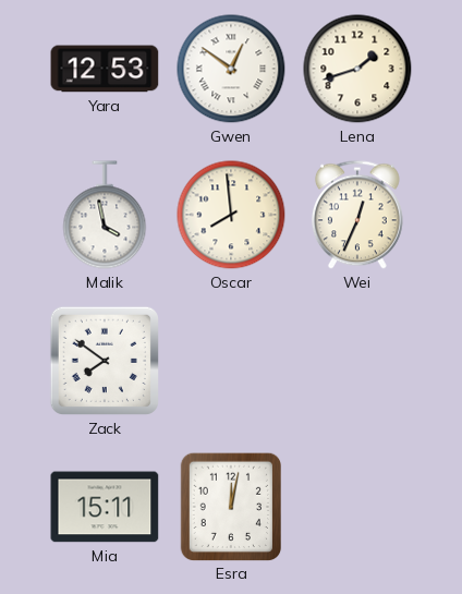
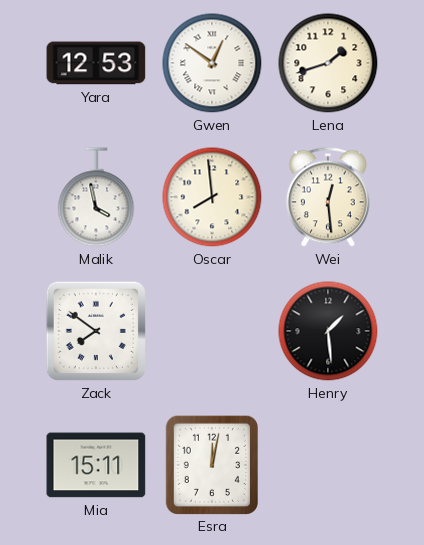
Wei: 12:34 -> 12:29 (328, 197)
Henry: none -> 1:29 (328, 331)
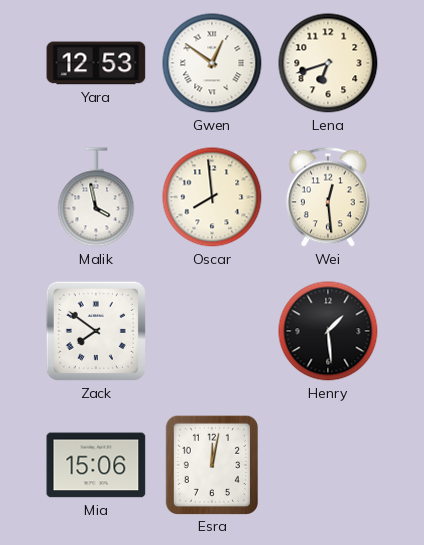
Lena: 1:42 -> 6:42 (328, 63)
Mia: 15:11 -> 15:06 (96, 465)
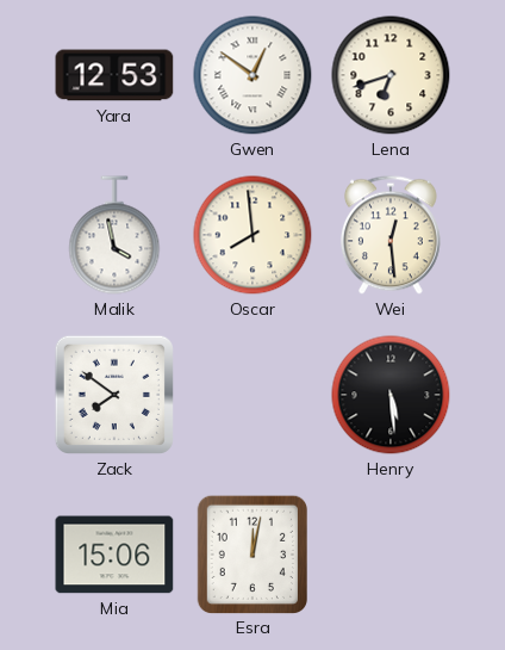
Henry: 1:29 -> 5:29 (391, 395)
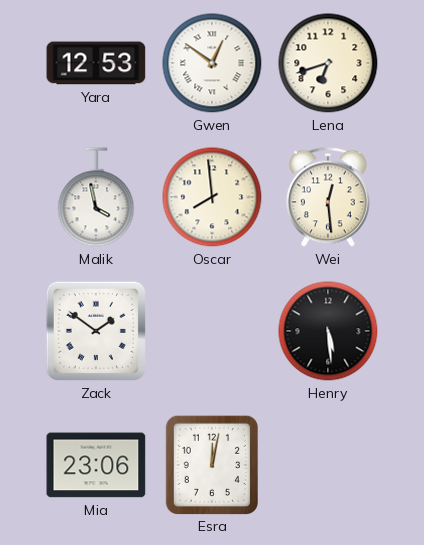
Zack: 7:51 -> 1:51 (96, 331)
Mia: 15:06 -> 23:06 (96, 465)
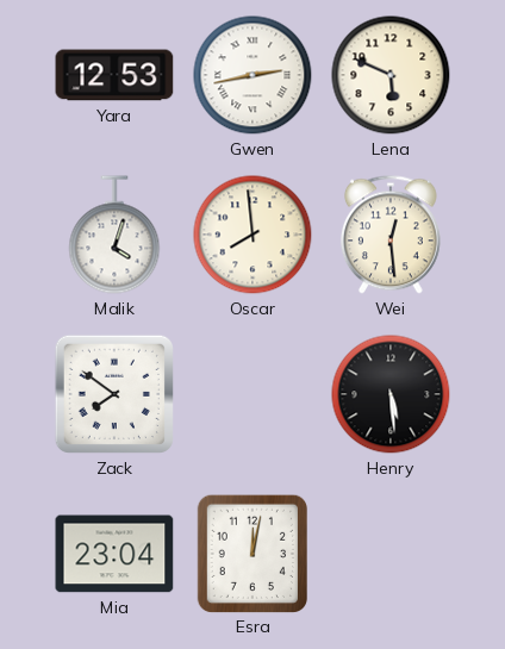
Gwen: 12:51 -> 2:43 (253, 75)
Lena: 6:42 -> 5:49 (391, 75)
Malik: 3:58 -> 4:03 (114, 235)
Zack: 1:51 -> 7:51 (114, 394)
Mia: 23:06 -> 23:04 (114, 554)
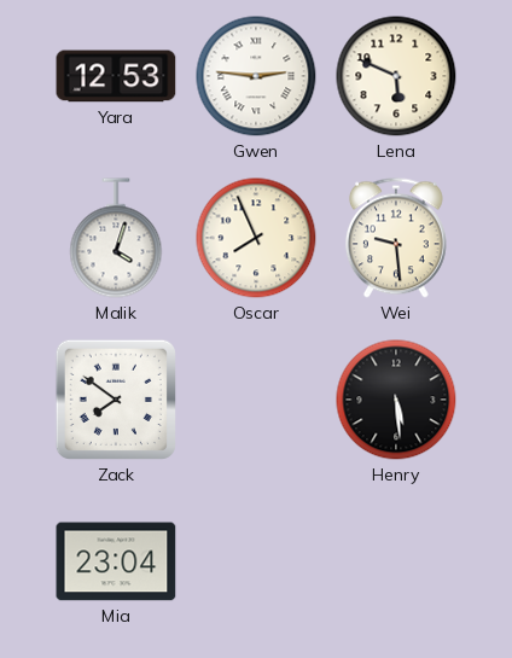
Gwen: 2:43 -> 2:46 (256, 76)
Oscar: 7:59 -> 7:56 (256, 238)
Wei: 12:29 -> 9:29 (396, 238)
Esra: 12:02 -> none (251, 553)
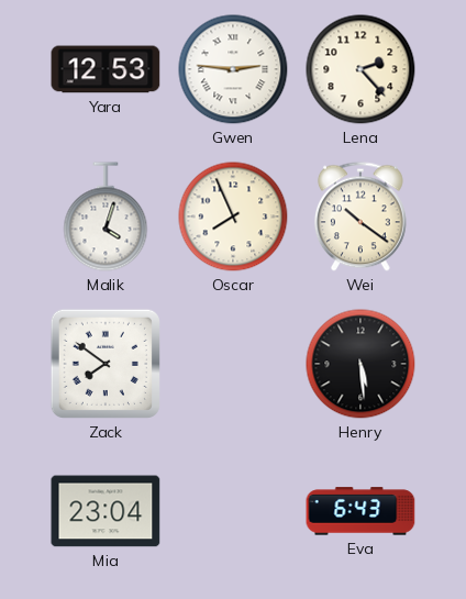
Lena: 5:49 -> 2:23 (360, 69)
Wei: 9:29 -> 10:21 (360, 217)
Eva: none -> 6:43 (360, 511)
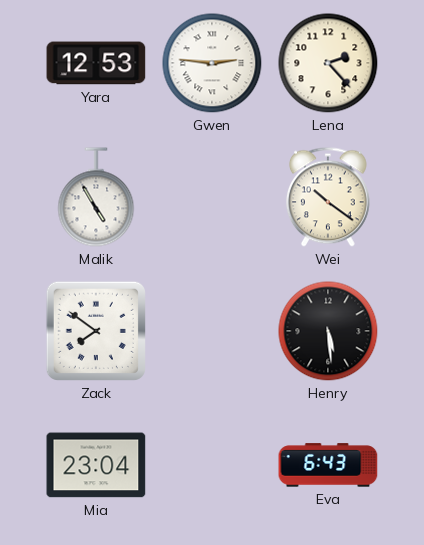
Malik: 4:03 -> 4:55 (96, 197)
Oscar: 7:56 -> none (233, 217)
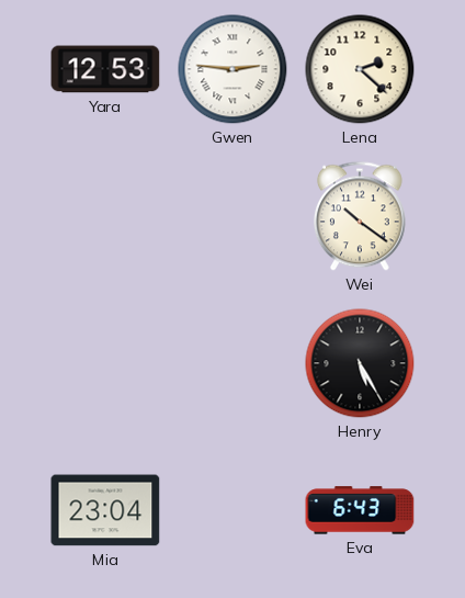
Lena: 2:23 -> 2:22 (360, 69)
Malik: 4:55 -> none (96, 197)
Zack: 7:51 -> none (96, 331)
Henry: 5:29 -> 5:25 (360, 363)
